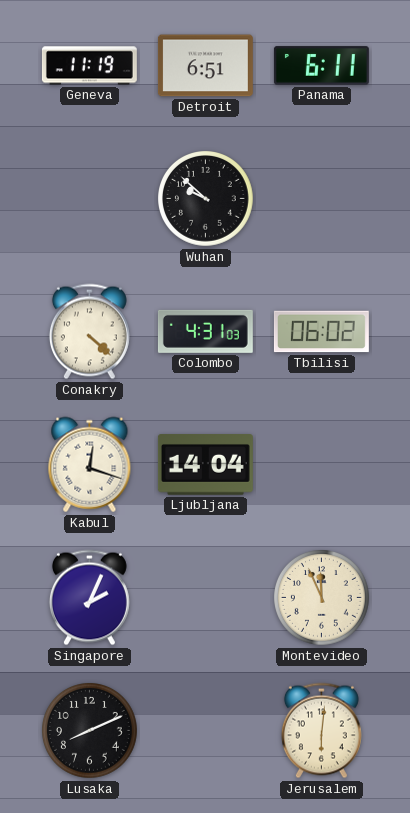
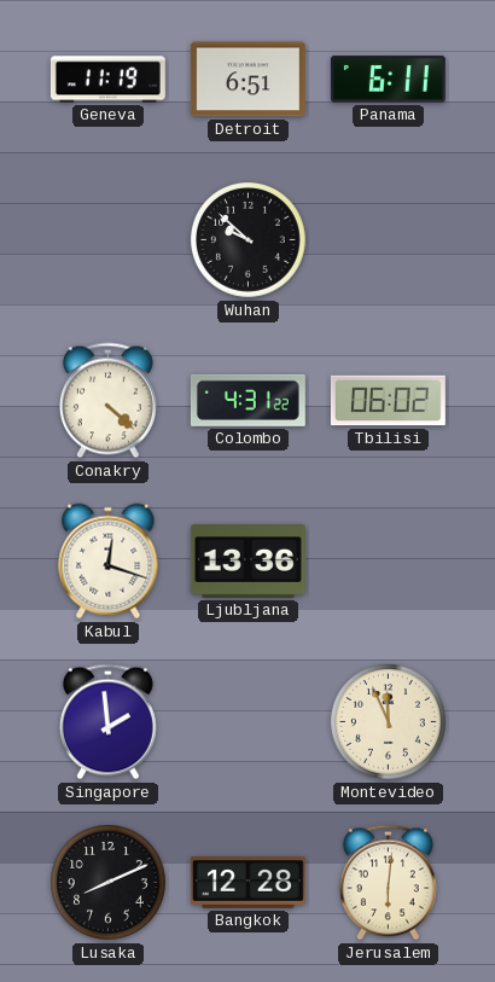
Colombo: 4:31:03 -> 4:31:22 (247, 400)
Ljubljana: 14:04 -> 13:36 (247, 562)
Singapore: 2:04 -> 1:59 (107, 722)
Bangkok: none -> 12:28 (247, 883)
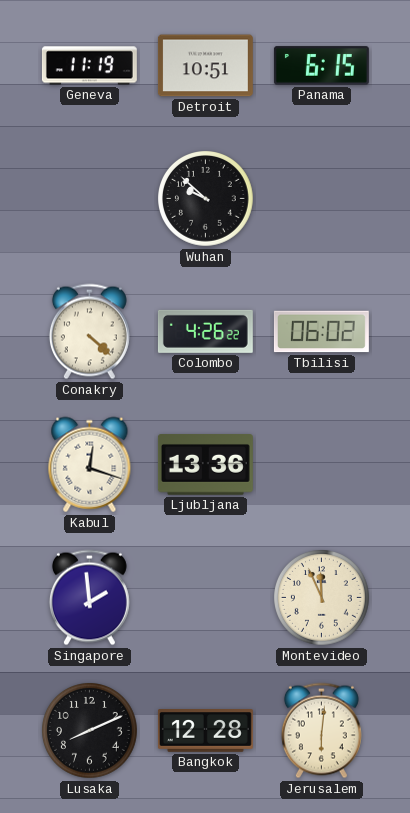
Detroit: 6:51 -> 10:51 (205, 66)
Panama: 6:11 -> 6:15 (321, 66)
Colombo: 4:31 -> 4:26 (205, 331)
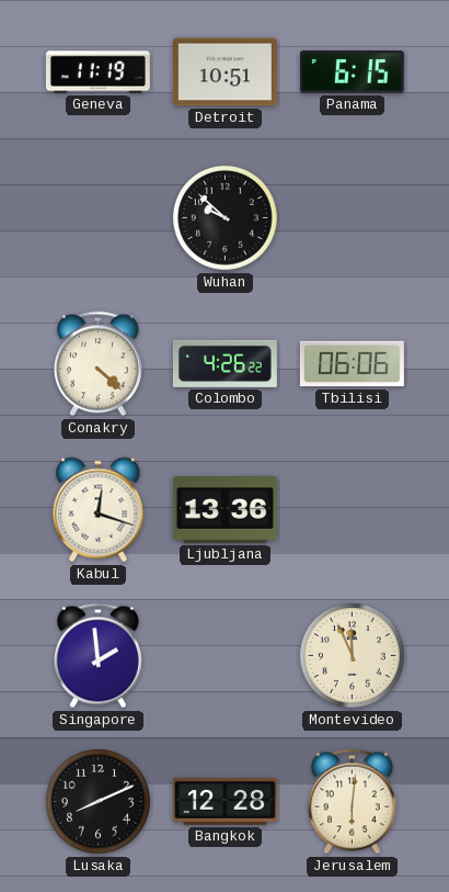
Tbilisi: 06:02 -> 06:06 (352, 364)
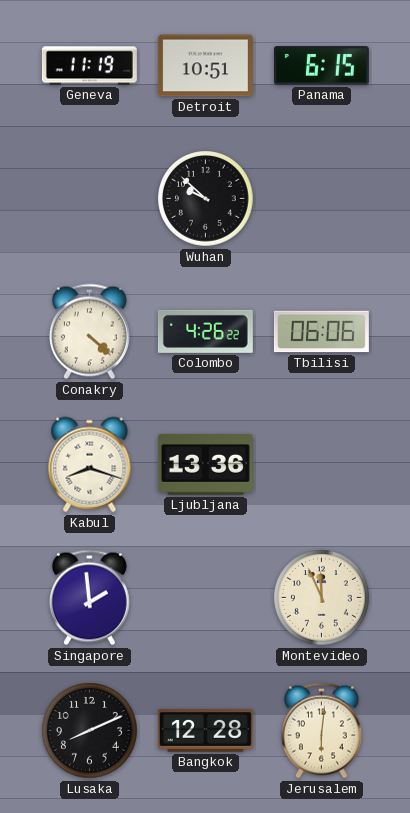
Kabul: 12:18 -> 8:18 (90, 465)
